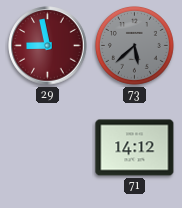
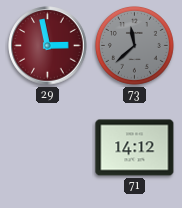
29: 8:58 -> 2:58 (48, 46)
73: 5:38 -> 11:38 (134, 45)
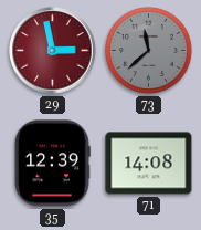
35: none -> 12:39 (52, 164)
71: 14:12 -> 14:08 (149, 164)
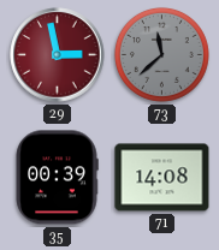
35: 12:39 -> 00:39 (57, 178)
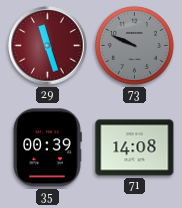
29: 2:58 -> 11:27 (48, 46)
73: 11:38 -> 9:49 (134, 45)
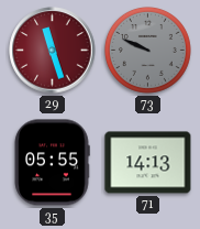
35: 00:39 -> 05:55 (52, 163)
71: 14:08 -> 14:13 (148, 163)
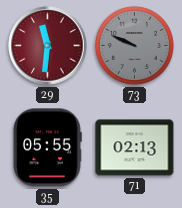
29: 11:27 -> 11:31 (48, 46)
71: 14:13 -> 02:13 (135, 148)
